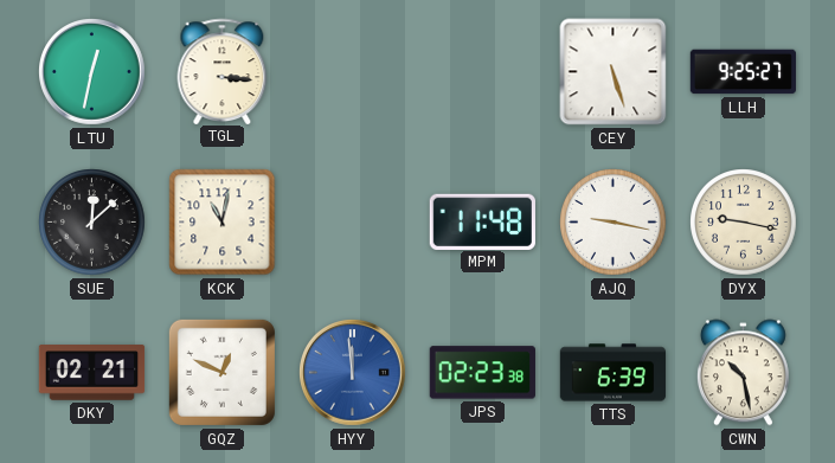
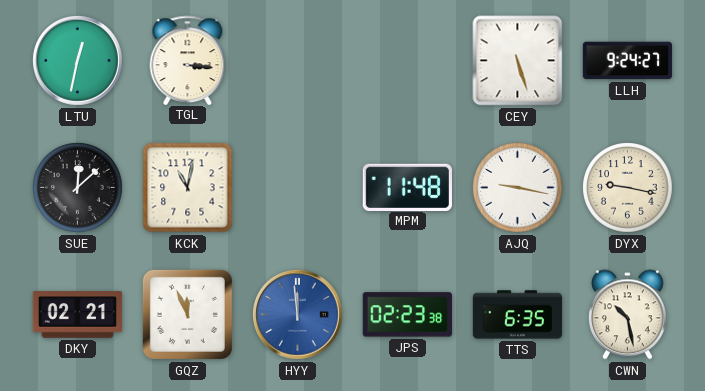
LLH: 9:25 -> 9:24 (628, 61)
GQZ: 12:49 -> 11:56 (187, 314)
TTS: 6:39 -> 6:35 (518, 315)
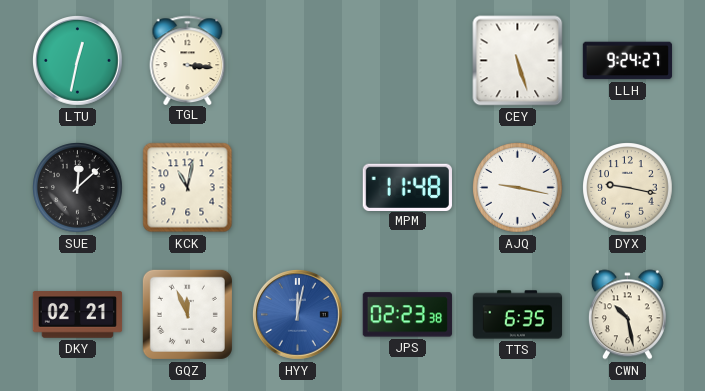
HYY: 11:59 -> 12:02 (298, 315)
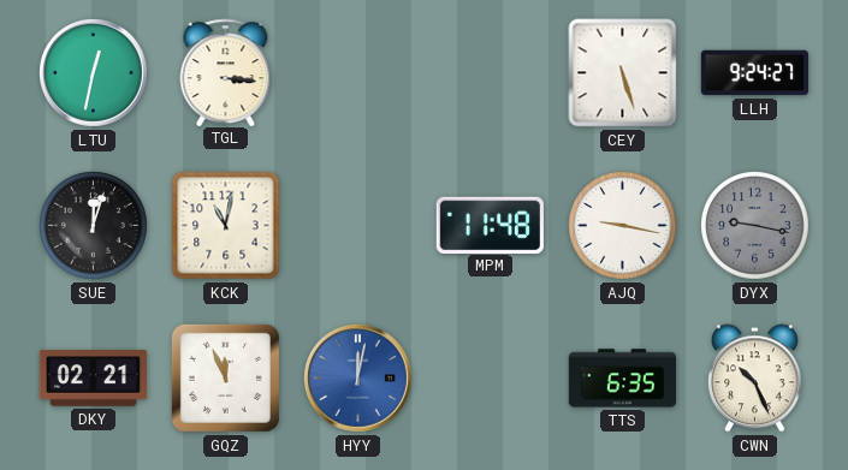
SUE: 12:08 -> 12:03 (94, 226)
DYX dial: cream -> grey (755, 226)
JPS: 02:23 -> none (407, 315)
CWN: 10:28 -> 10:26 (754, 379)
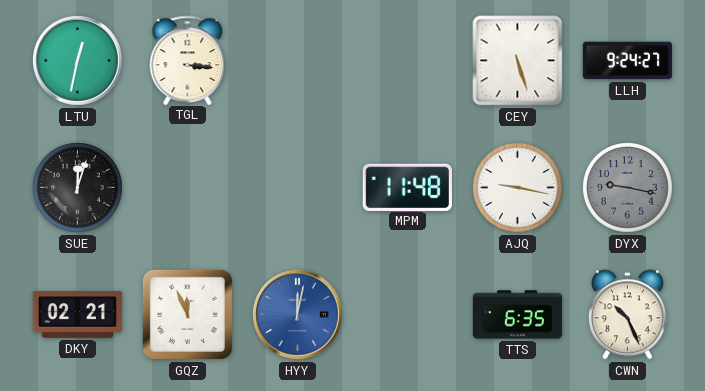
KCK: 11:02 -> none (226, 226)
